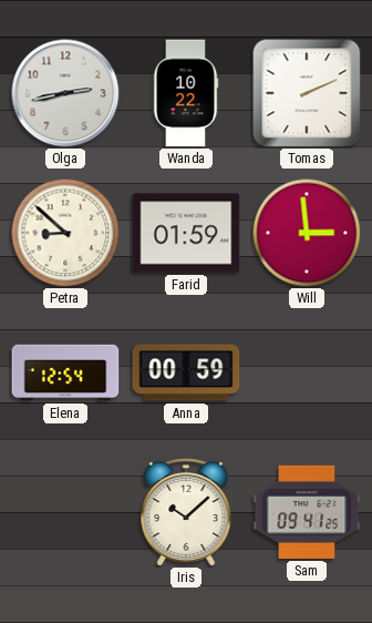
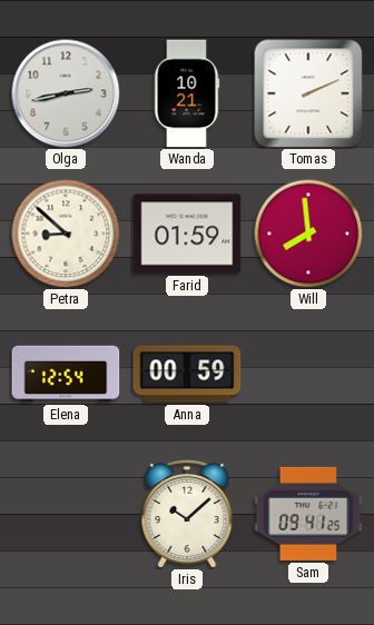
Wanda: 10:22 -> 10:21 (187, 93)
Will: 2:59 -> 7:59 (308, 234)
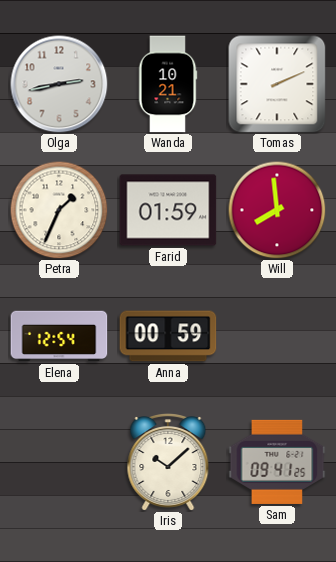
Petra: 8:52 -> 1:34 (59, 210)
